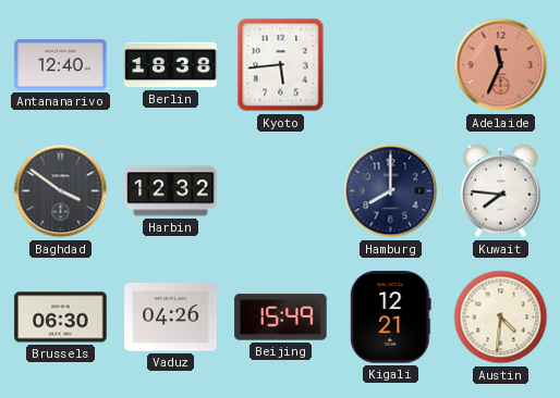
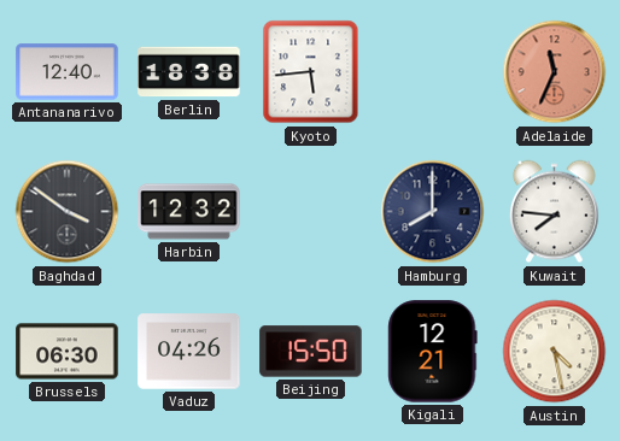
Beijing: 15:49 -> 15:50 (311, 352)
Austin: 4:31 -> 4:28 (555, 352)
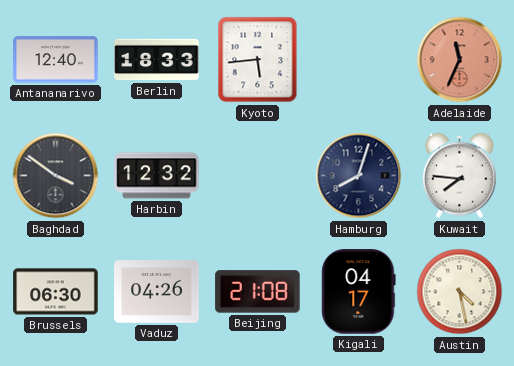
Berlin: 18:38 -> 18:33 (157, 60)
Hamburg: 8:00 -> 8:03 (359, 176)
Beijing: 15:50 -> 21:08 (258, 292)
Kigali: 12:21 -> 04:17 (359, 292)
